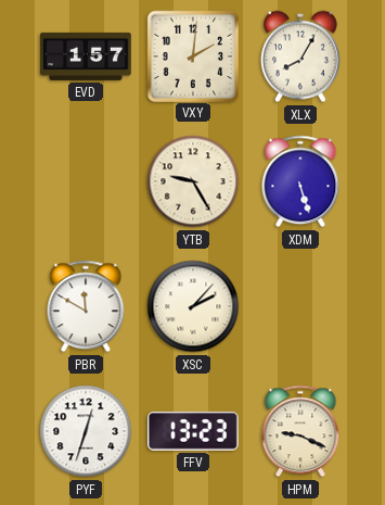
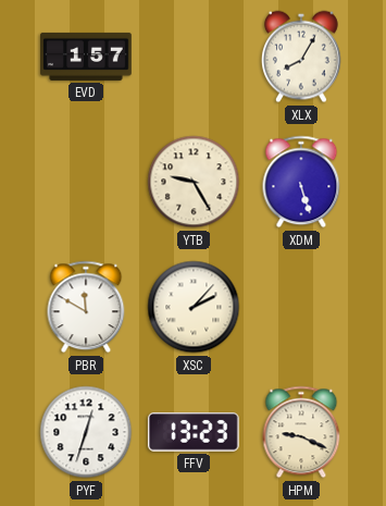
VXY: 2:01 -> none (192, 55)
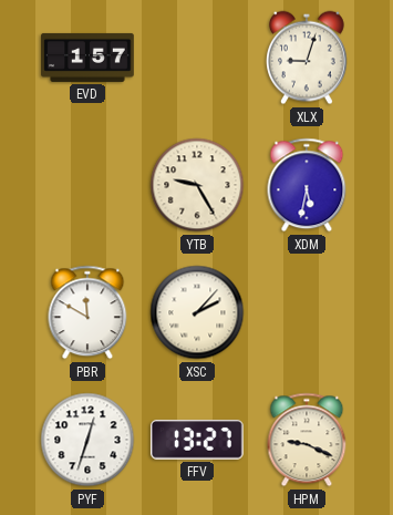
XLX: 8:05 -> 9:03 (308, 58)
XDM: 5:27 -> 5:32 (307, 185)
FFV: 13:23 -> 13:27 (197, 440)
